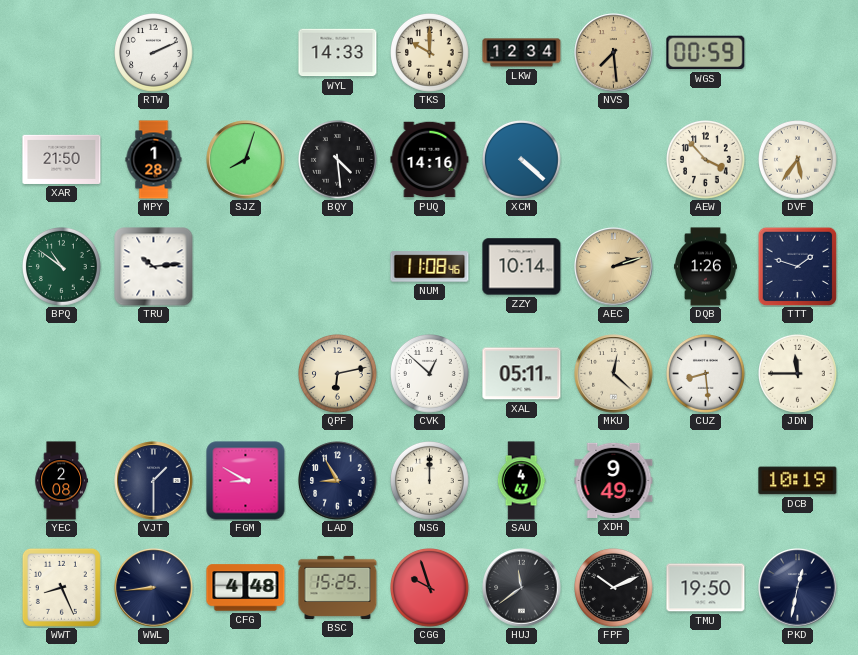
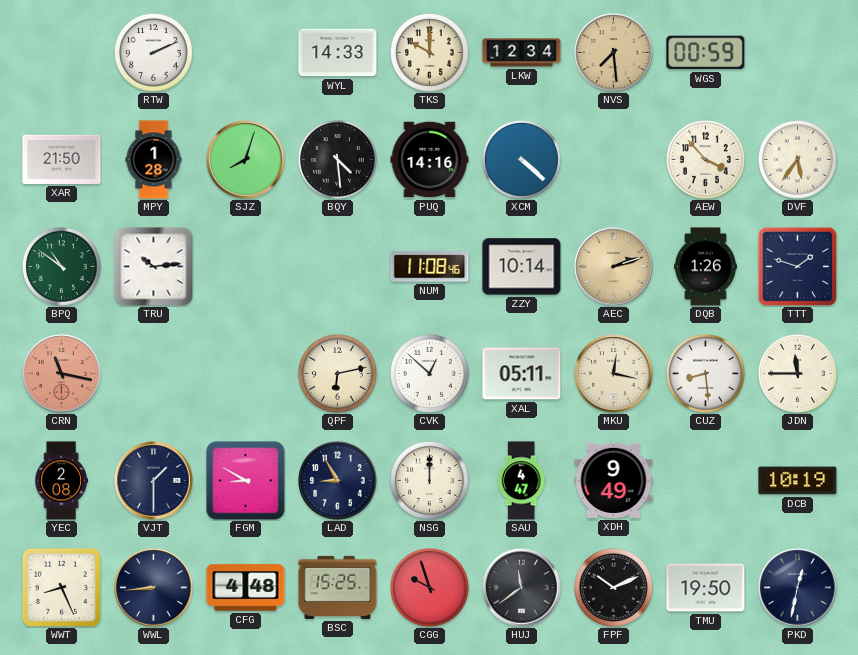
CRN: none -> 11:17 (62, 374)
MKU: 12:22 -> 12:17 (614, 374)
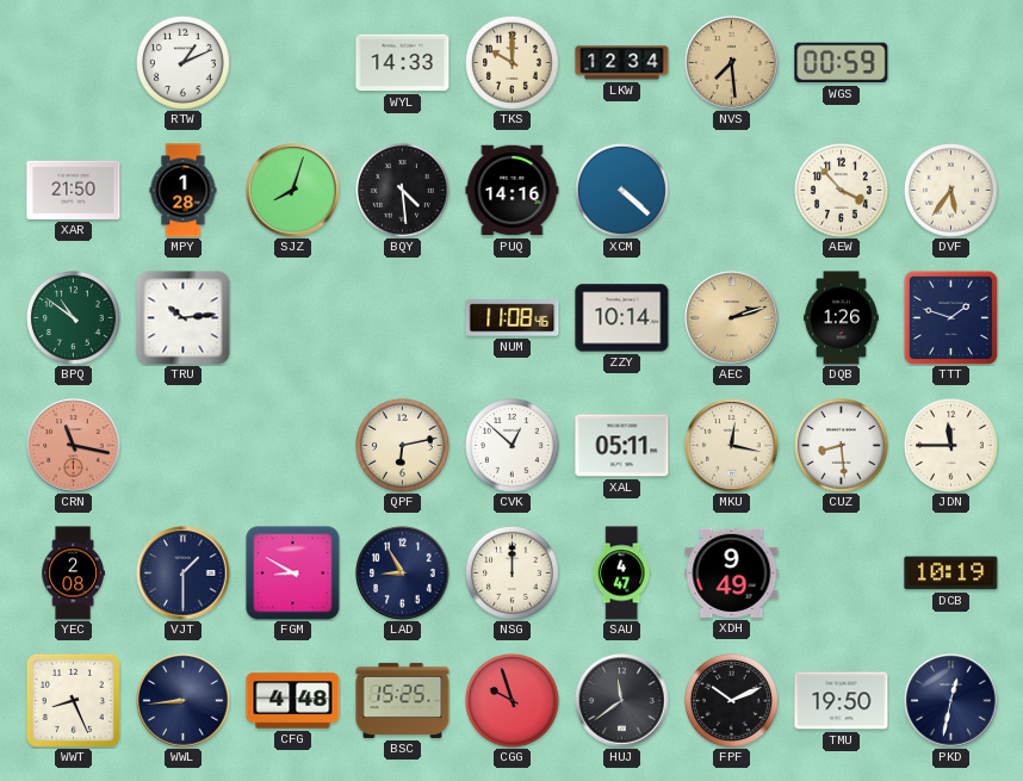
RTW: 2:11 -> 1:11 (184, 63)
